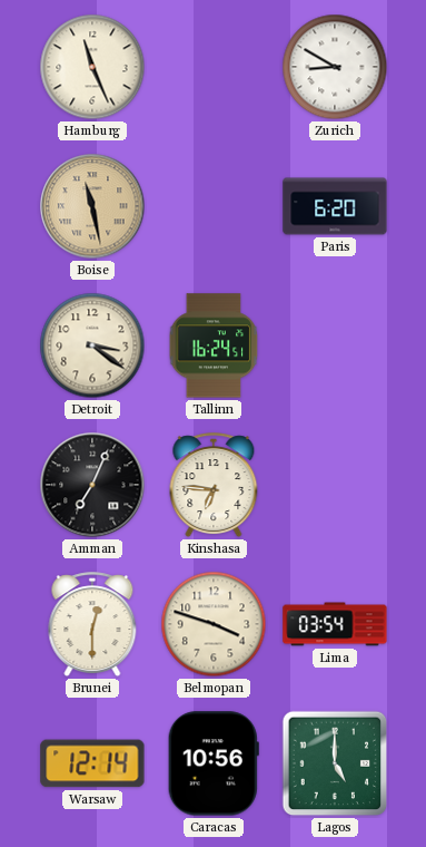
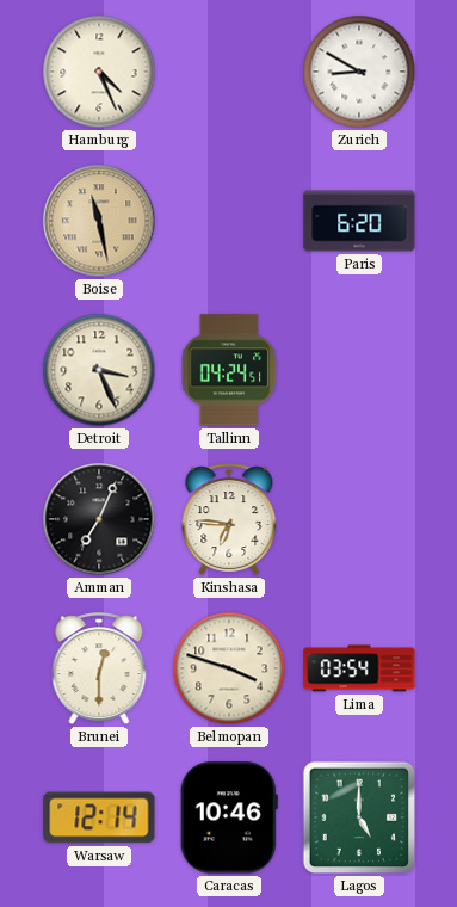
Hamburg: 11:26 -> 4:26 (99, 72)
Detroit: 3:21 -> 3:26 (99, 370)
Tallinn: 16:24 -> 04:24 (229, 370)
Caracas: 10:56 -> 10:46 (229, 817)
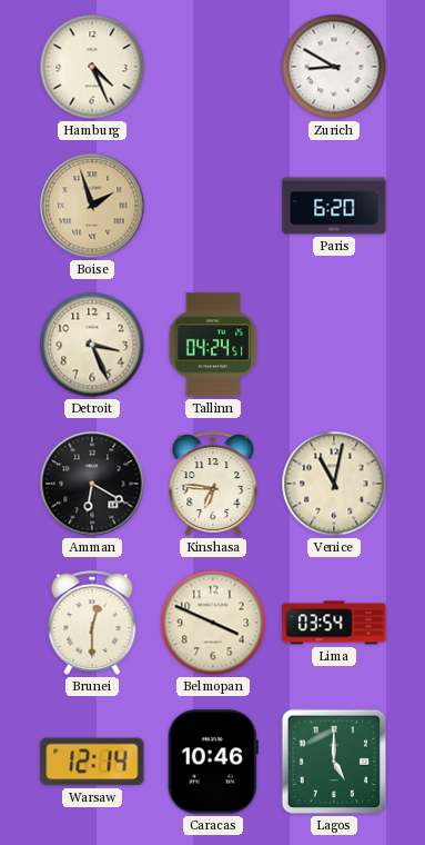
Boise: 11:28 -> 1:57 (92, 206)
Amman: 7:04 -> 6:20 (92, 484)
Venice: none -> 11:02 (334, 484)
Belmopan: 3:48 -> 3:49 (213, 623)
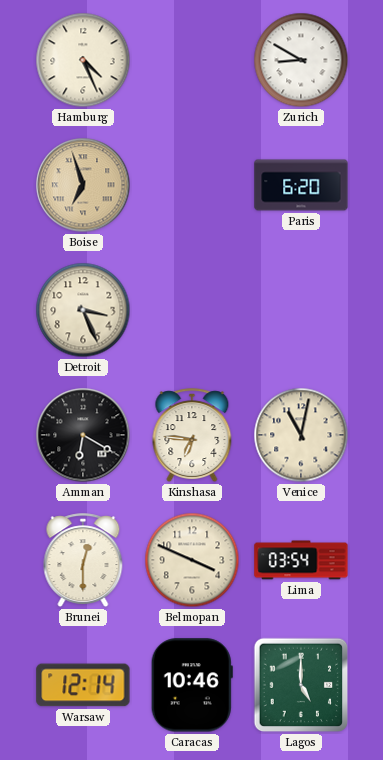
Boise: 1:57 -> 6:57 (83, 185)
Tallinn: 04:24 -> none (213, 345)
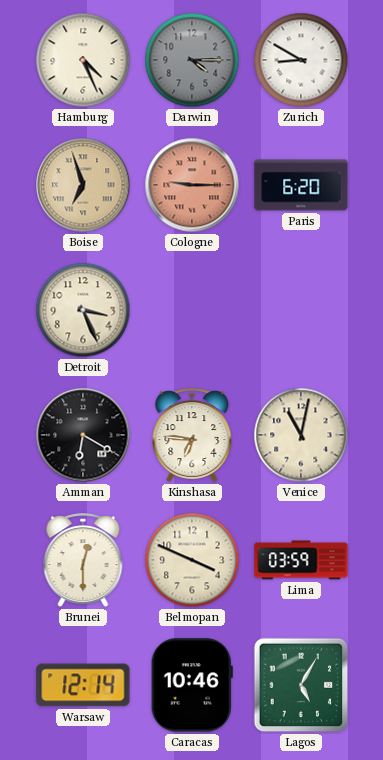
Darwin: none -> 4:15 (192, 60)
Cologne: none -> 9:15 (192, 185)
Lima: 03:54 -> 03:59 (301, 560)
Lagos: 5:00 -> 5:05 (301, 685)
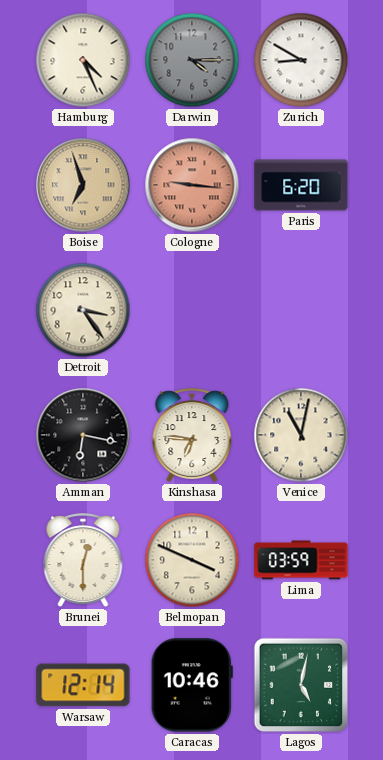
Cologne: 9:15 -> 9:16 (192, 185)
Detroit: 3:26 -> 3:24 (83, 310)
Amman: 6:20 -> 6:17 (83, 435)
Lagos: 5:05 -> 5:02 (301, 685)
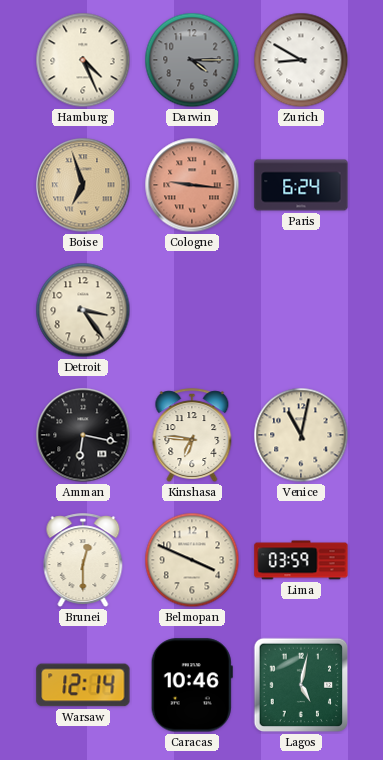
Paris: 6:20 -> 6:24 (301, 185)
